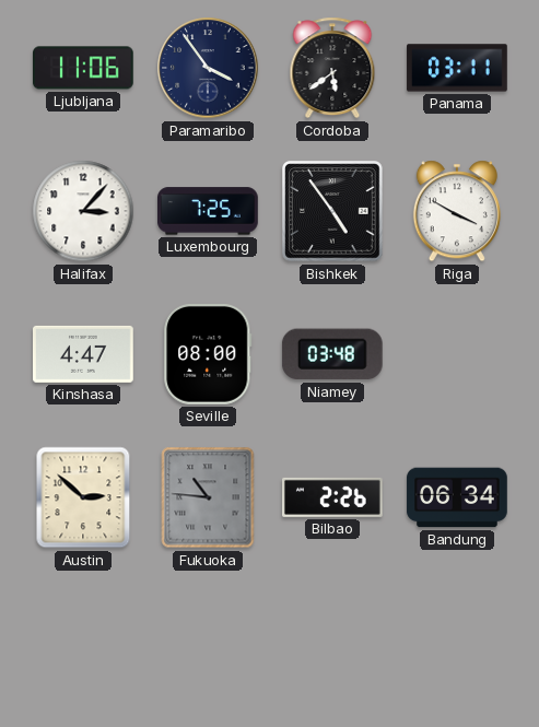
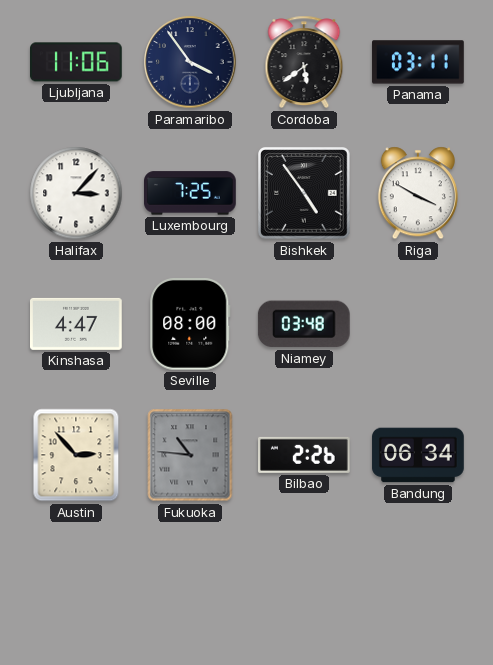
Austin: 2:52 -> 2:53 (76, 455)
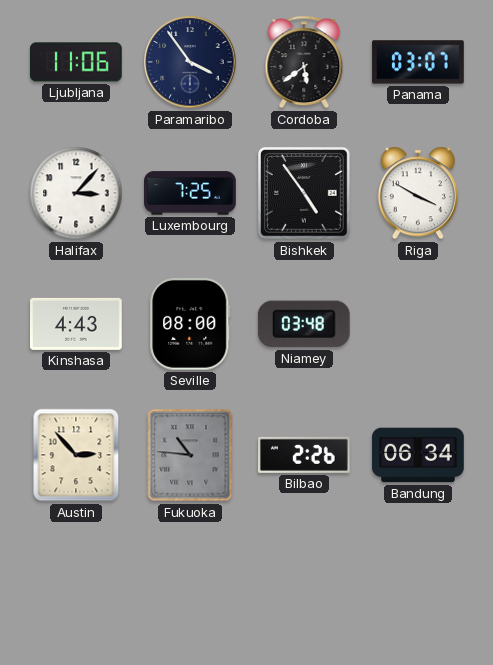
Panama: 03:11 -> 03:07 (418, 62)
Kinshasa: 4:47 -> 4:43 (77, 324)
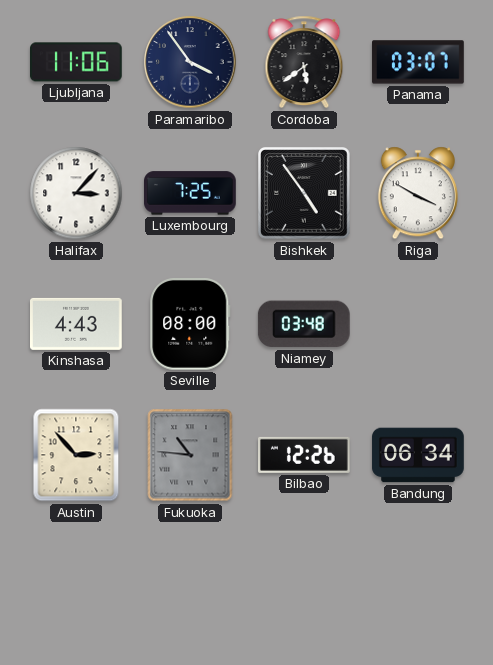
Bilbao: 2:26 -> 12:26 (305, 455)
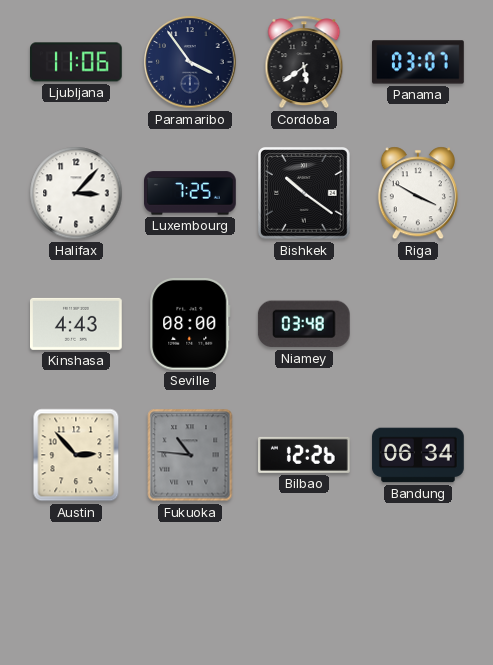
Bishkek: 4:54 -> 10:21 (304, 193)
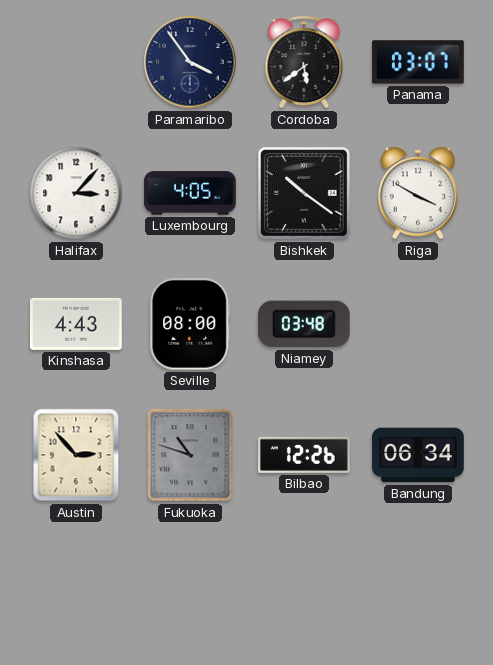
Ljubljana: 11:06 -> none (77, 62)
Luxembourg: 7:25 -> 4:05 (191, 193)
Fukuoka: 10:46 -> 10:48 (190, 455)
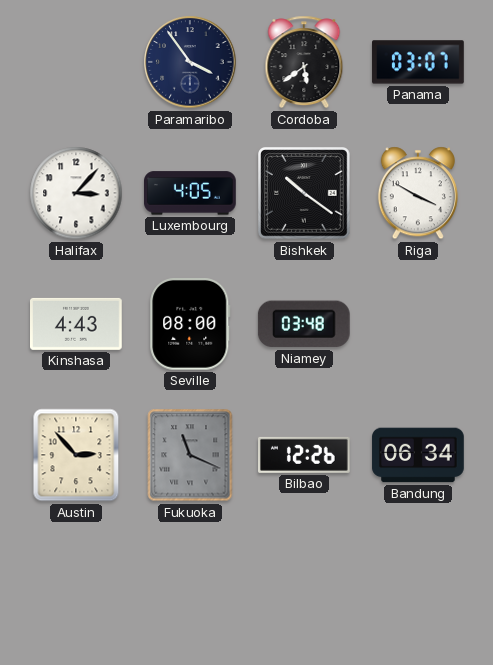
Fukuoka: 10:48 -> 11:19 (190, 455)
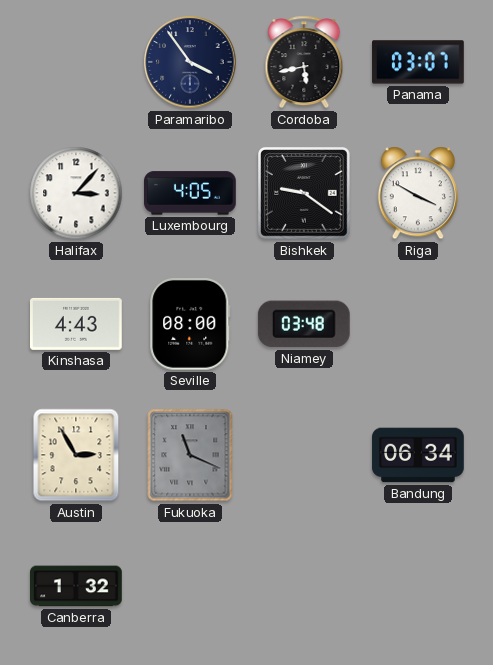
Cordoba: 5:39 -> 5:43 (304, 62)
Bishkek: 10:21 -> 9:21 (304, 193)
Austin: 2:53 -> 2:55 (76, 455)
Bilbao: 12:26 -> none (305, 455)
Canberra: none -> 1:32 (77, 586)
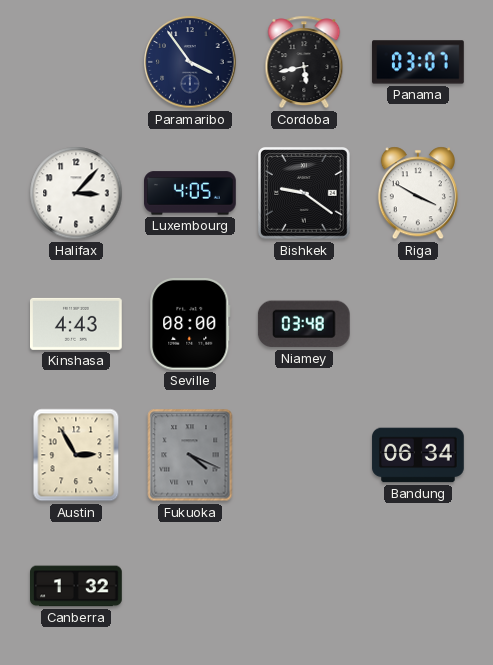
Fukuoka: 11:19 -> 4:19 (190, 455)
